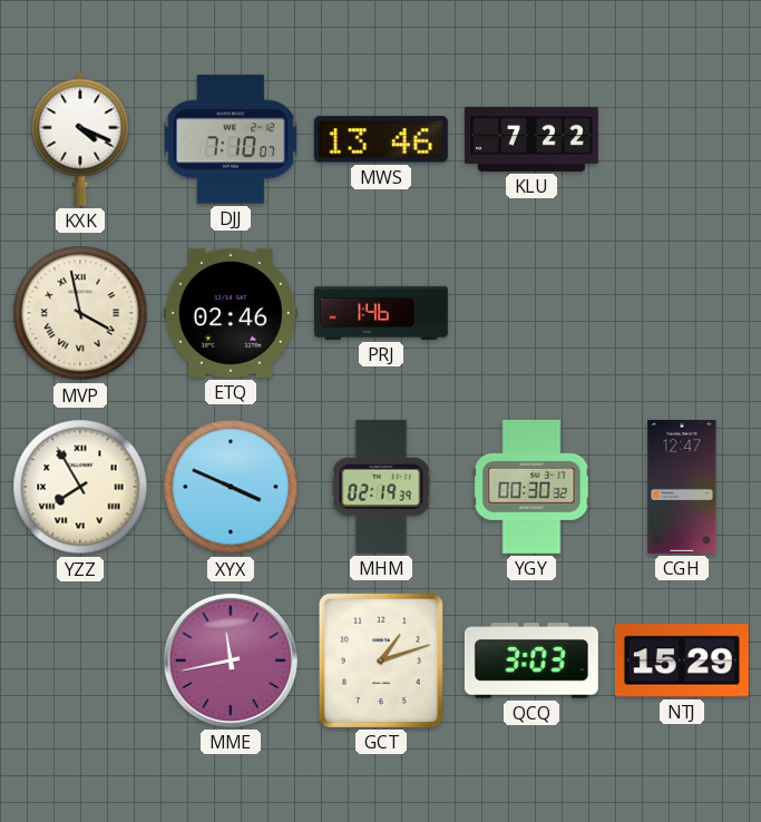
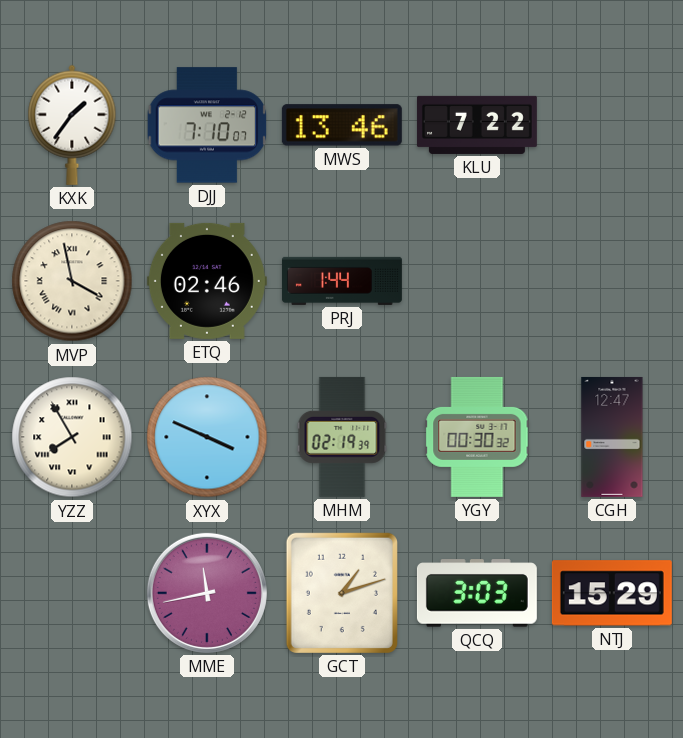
KXK: 4:19 -> 1:36 (72, 125)
PRJ: 1:46 -> 1:44 (342, 281)
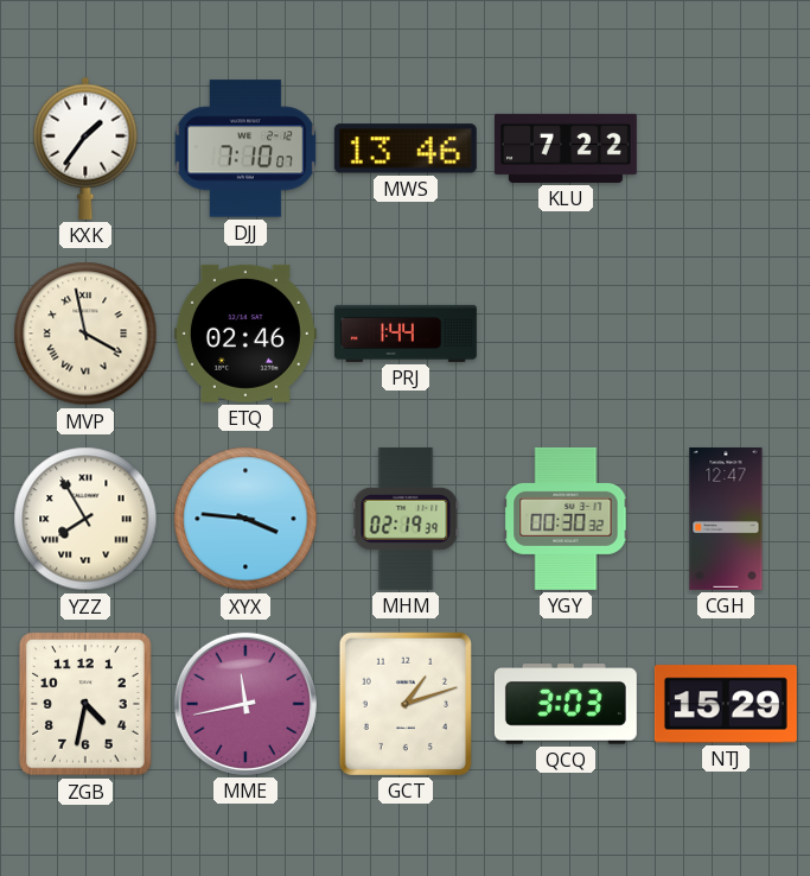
XYX: 3:49 -> 3:46 (245, 519)
ZGB: none -> 4:32 (85, 704)
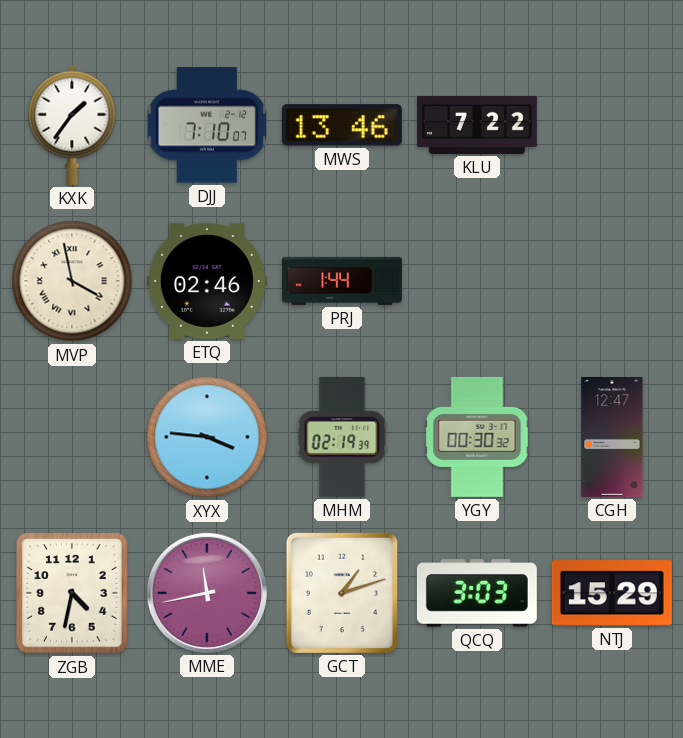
YZZ: 7:55 -> none (85, 519)
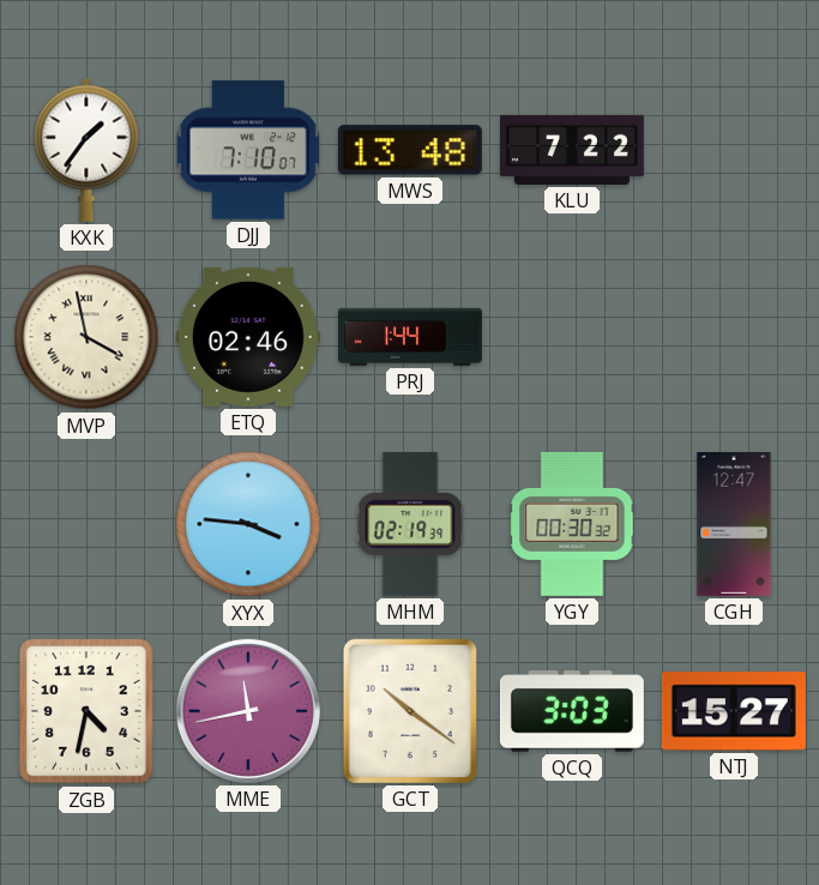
MWS: 13:46 -> 13:48 (410, 150)
GCT: 1:12 -> 10:21 (410, 711)
NTJ: 15:29 -> 15:27 (734, 711)
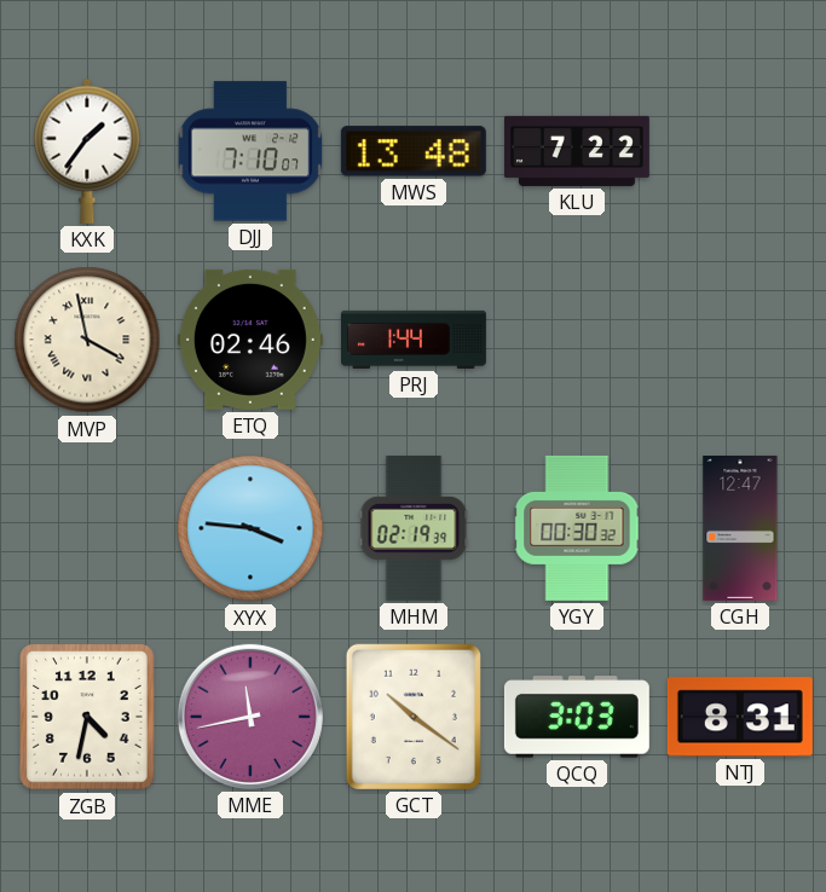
NTJ: 15:27 -> 8:31 (740, 717)
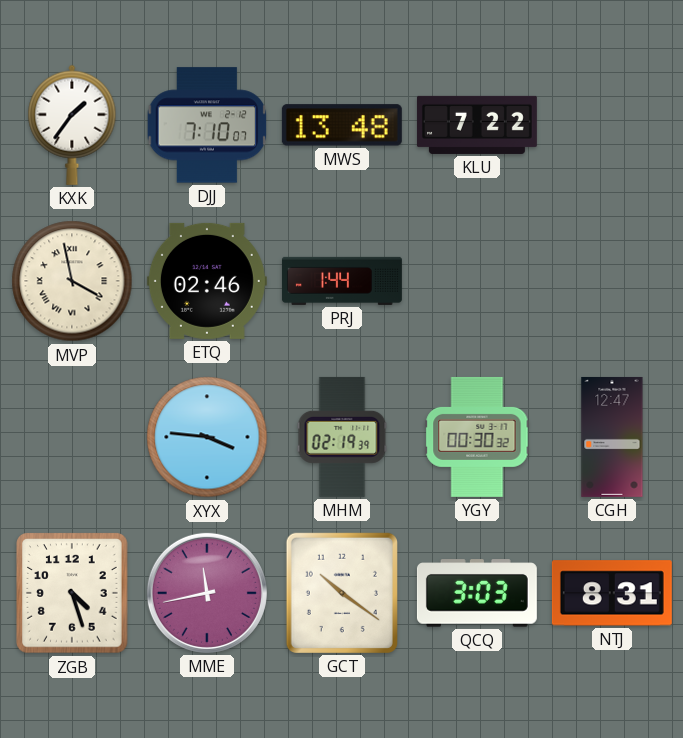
ZGB: 4:32 -> 4:27 (72, 593)
